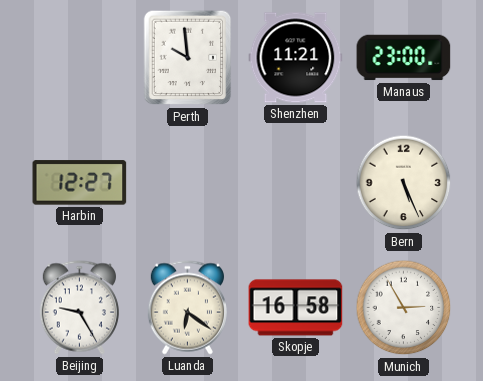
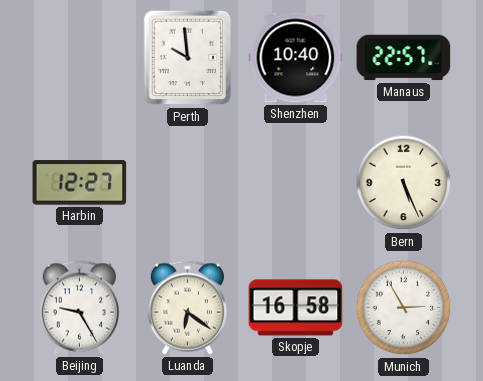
Shenzhen: 11:21 -> 10:40 (296, 58)
Manaus: 23:00 -> 22:57 (404, 58)
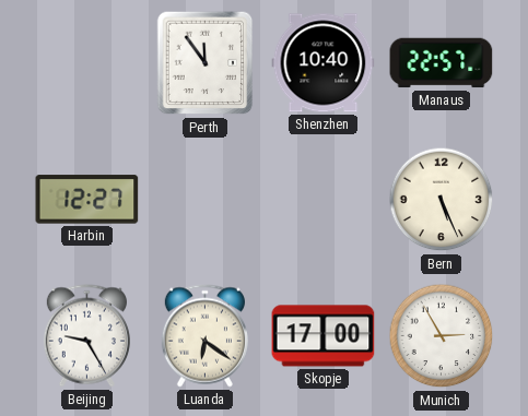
Perth: 9:59 -> 11:54 (206, 63)
Skopje: 16:58 -> 17:00 (324, 336)
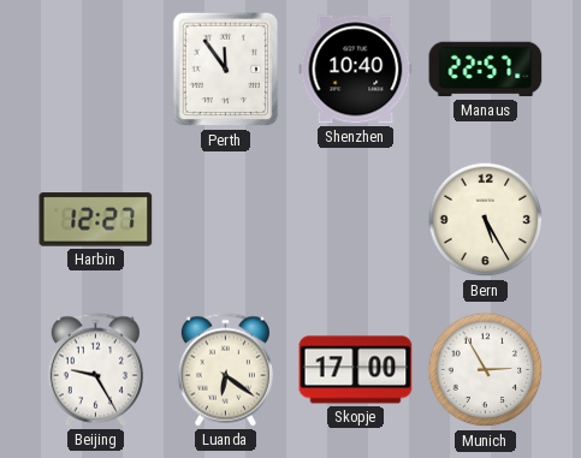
Bern: 5:26 -> 5:25 (486, 220)
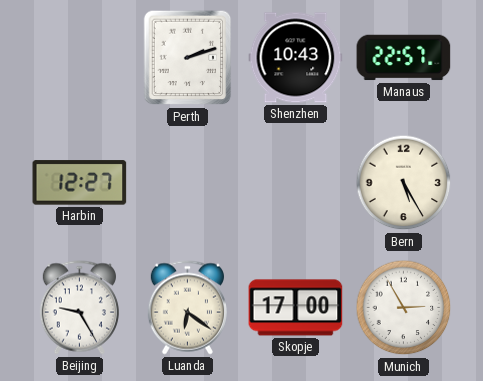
Perth: 11:54 -> 2:12 (188, 58)
Shenzhen: 10:40 -> 10:43 (296, 58)
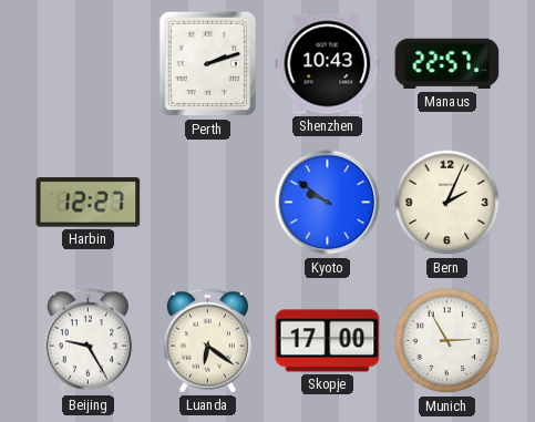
Kyoto: none -> 9:51 (328, 203)
Bern: 5:25 -> 2:04 (447, 203)
